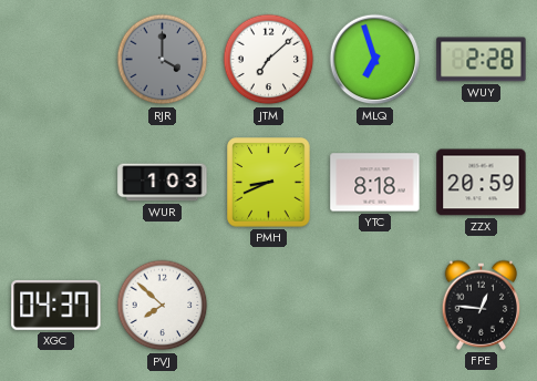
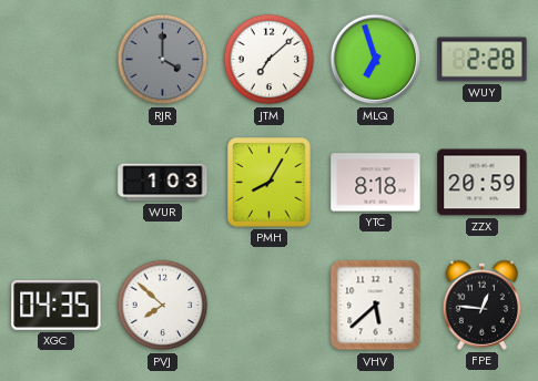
PMH: 8:41 -> 8:05 (270, 183)
XGC: 04:37 -> 04:35 (57, 305)
VHV: none -> 5:38 (376, 306)
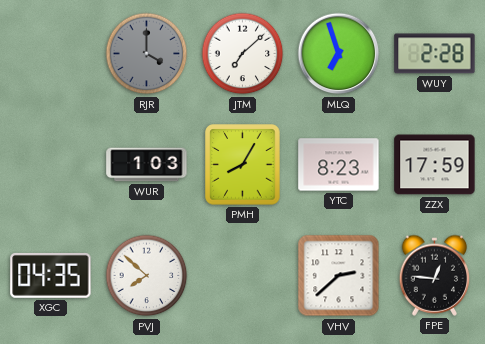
YTC: 8:18 -> 8:23 (339, 165)
ZZX: 20:59 -> 17:59 (435, 165)
VHV: 5:38 -> 2:38 (339, 276)
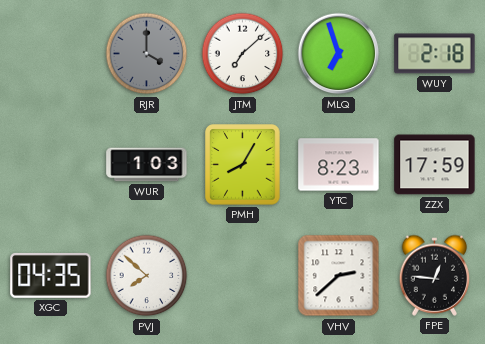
WUY: 2:28 -> 2:18 (435, 54)
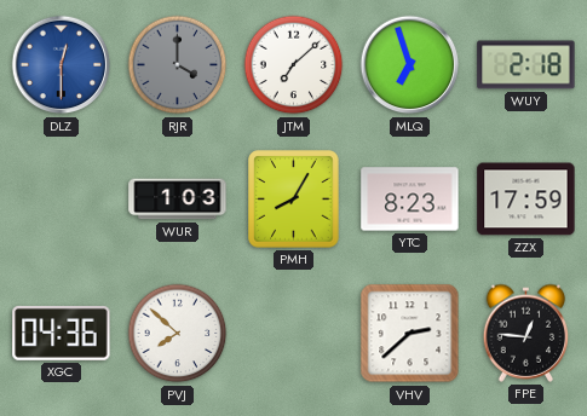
DLZ: none -> 12:30 (62, 65)
XGC: 04:35 -> 04:36 (62, 333)
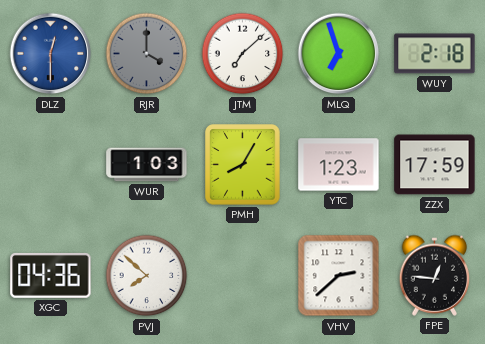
YTC: 8:23 -> 1:23 (339, 165)
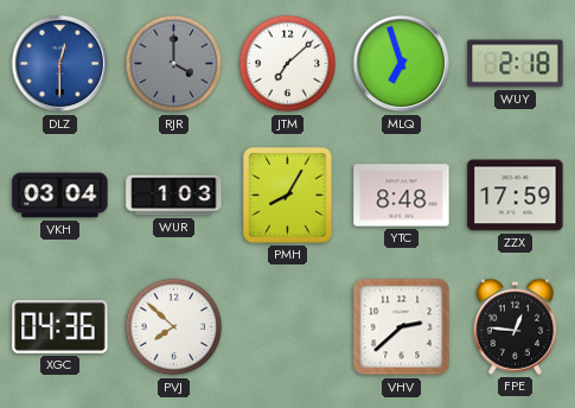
VKH: none -> 03:04 (60, 196)
YTC: 1:23 -> 8:48 (402, 196)
